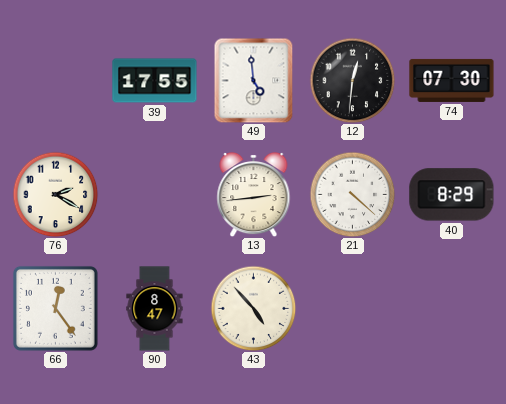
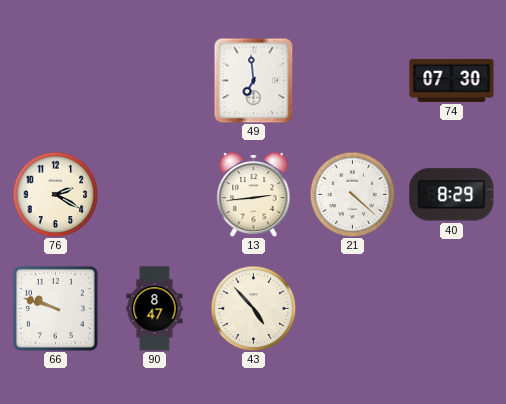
39: 17:55 -> none (155, 81)
49: 4:59 -> 6:59 (254, 80)
12: 12:31 -> none (352, 80)
66: 12:24 -> 9:48 (55, 308)
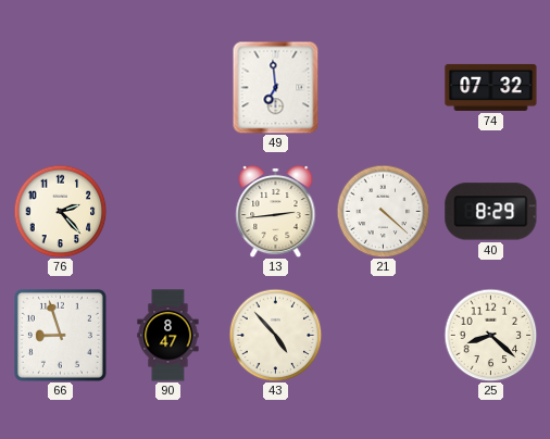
74: 07:30 -> 07:32 (491, 87)
76: 2:20 -> 2:23 (60, 211)
66: 9:48 -> 8:57 (60, 335)
25: none -> 8:22 (490, 335)
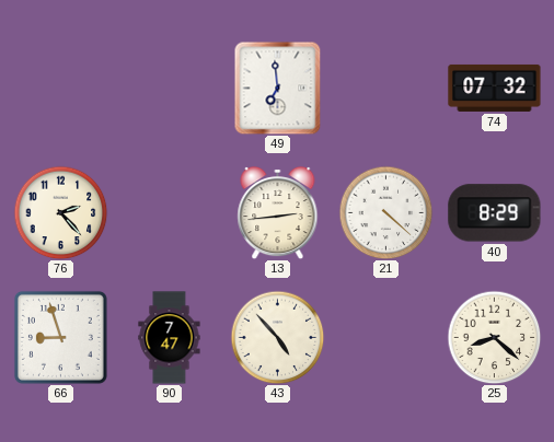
90: 8:47 -> 7:47 (170, 338)
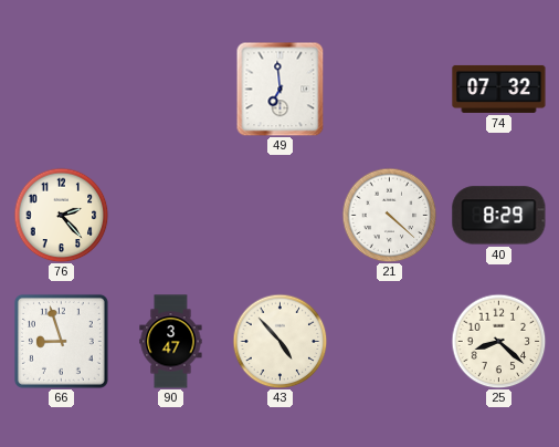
13: 2:44 -> none (278, 212)
90: 7:47 -> 3:47 (171, 342)
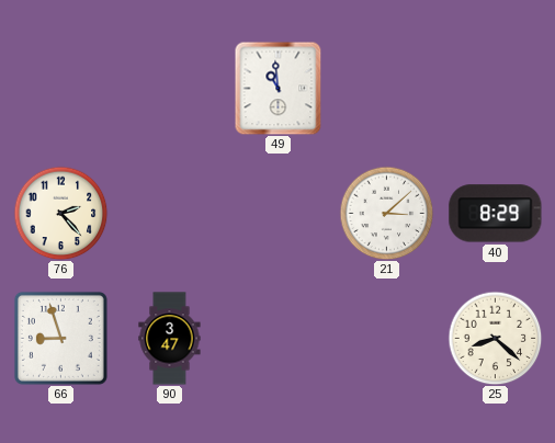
49: 6:59 -> 10:59 (279, 88)
74: 07:32 -> none (499, 89)
21: 4:22 -> 3:08 (386, 213)
43: 4:53 -> none (279, 341)
